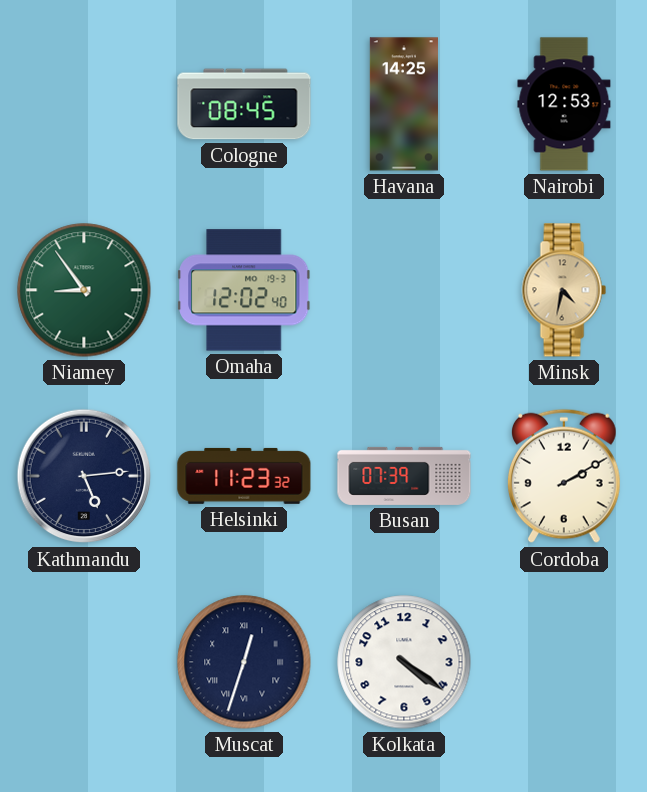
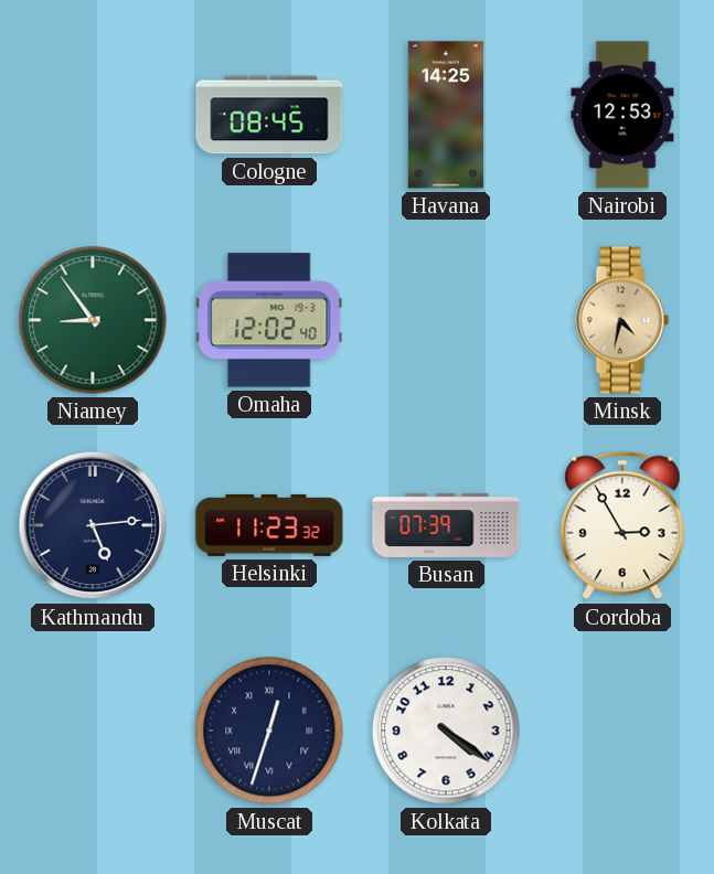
Cordoba: 2:10 -> 2:55 (622, 525)
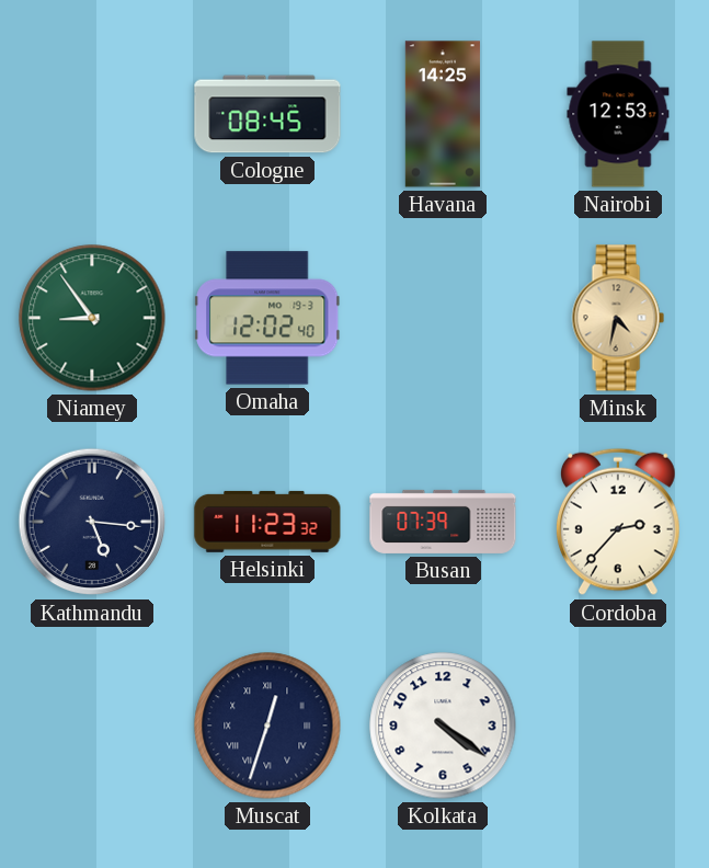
Kathmandu: 5:14 -> 5:16 (92, 522)
Cordoba: 2:55 -> 2:37 (618, 522)
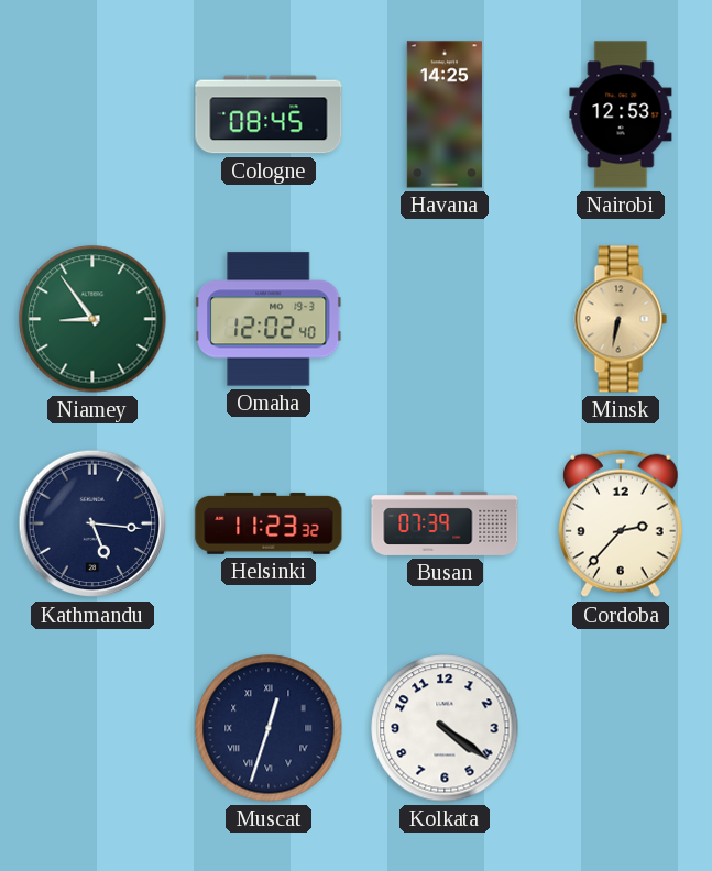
Minsk: 4:32 -> 6:32 (621, 319)
